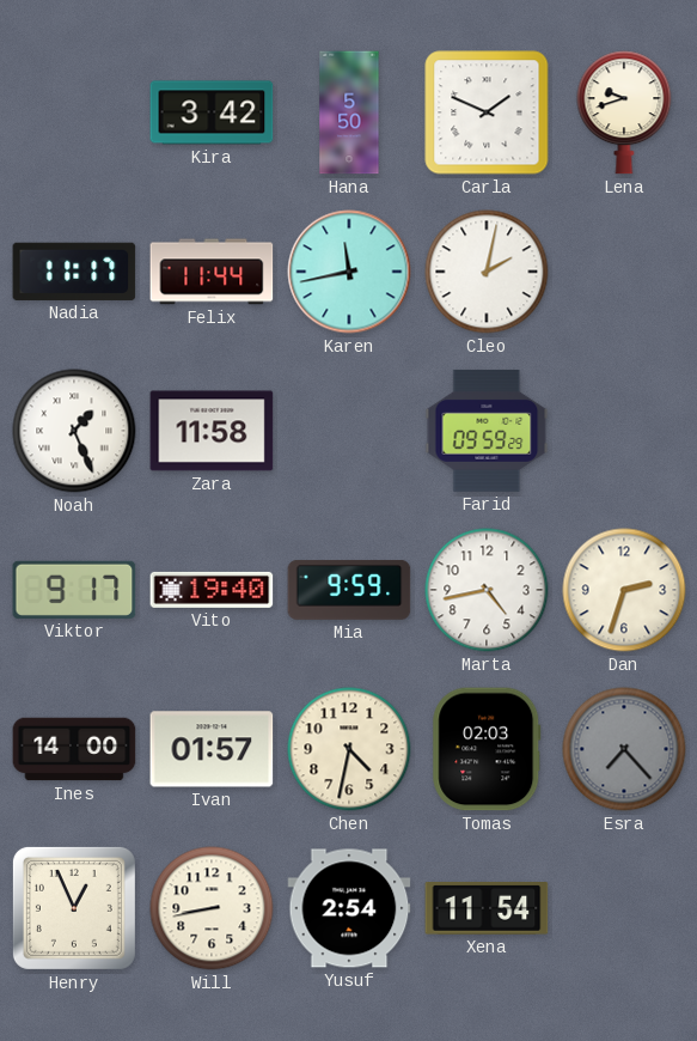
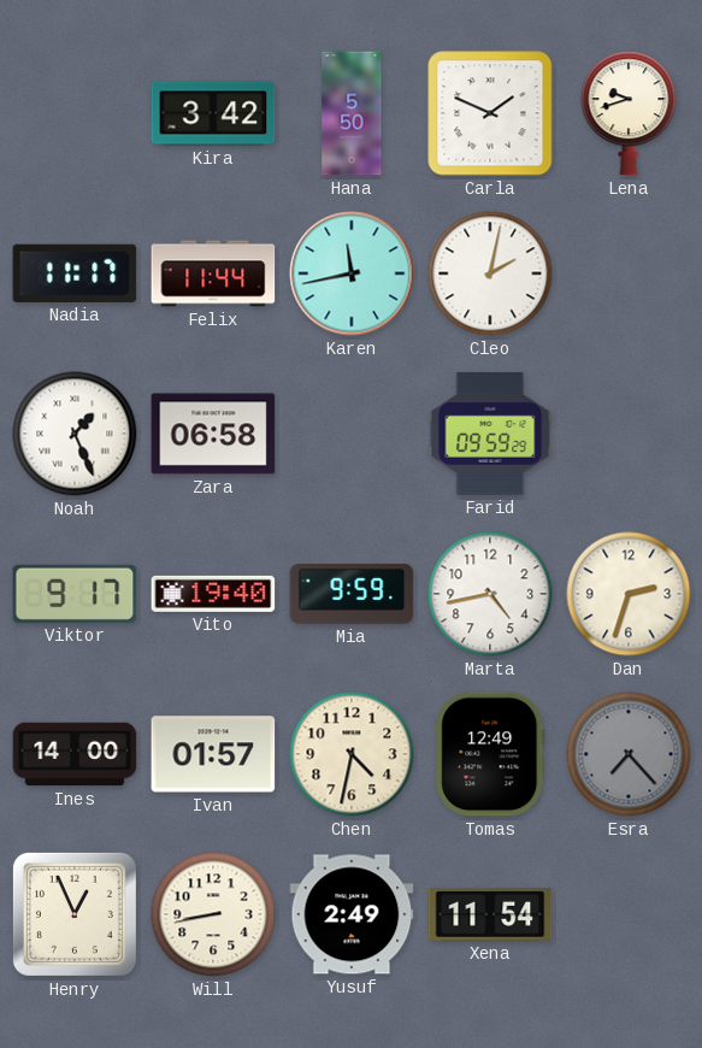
Zara: 11:58 -> 06:58 (213, 434)
Tomas: 02:03 -> 12:49 (490, 754)
Yusuf: 2:54 -> 2:49 (352, 914)
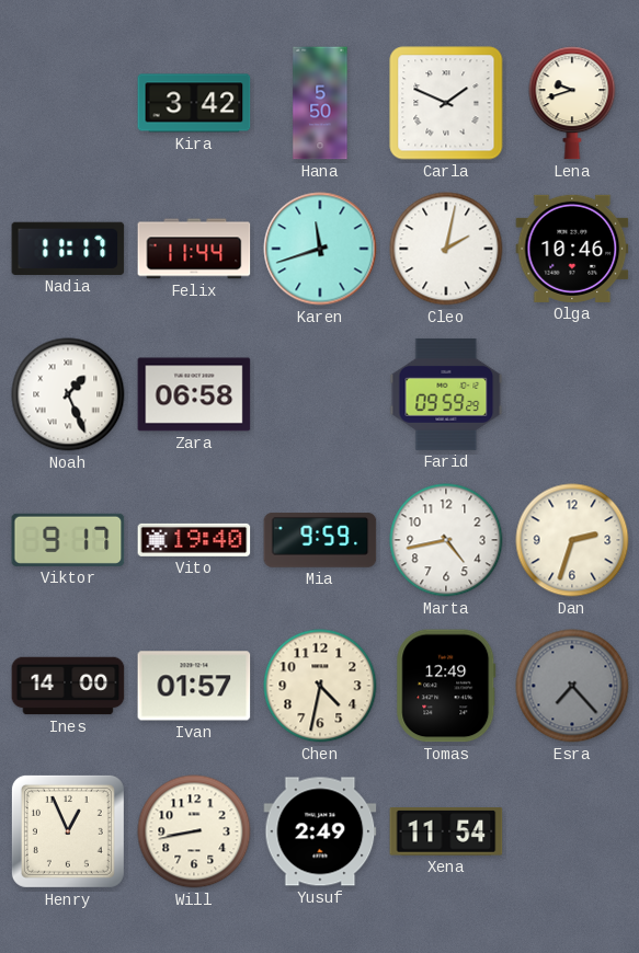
Karen: 11:43 -> 11:42 (320, 249)
Olga: none -> 10:46 (572, 249)
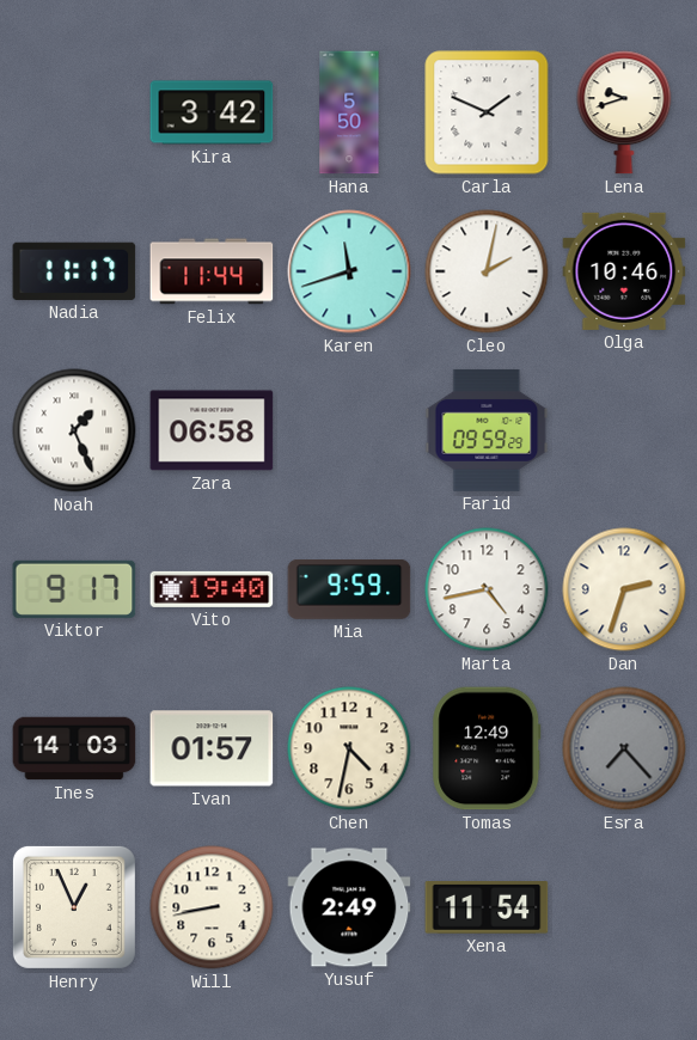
Ines: 14:00 -> 14:03 (74, 748)
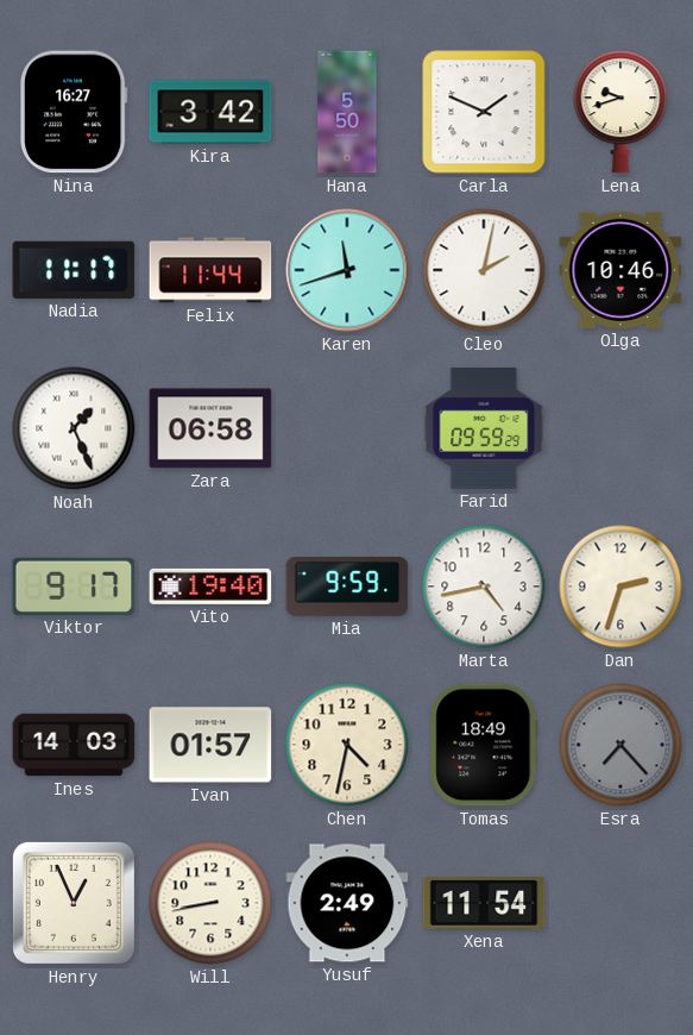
Nina: none -> 16:27 (75, 112)
Tomas: 12:49 -> 18:49 (484, 745)
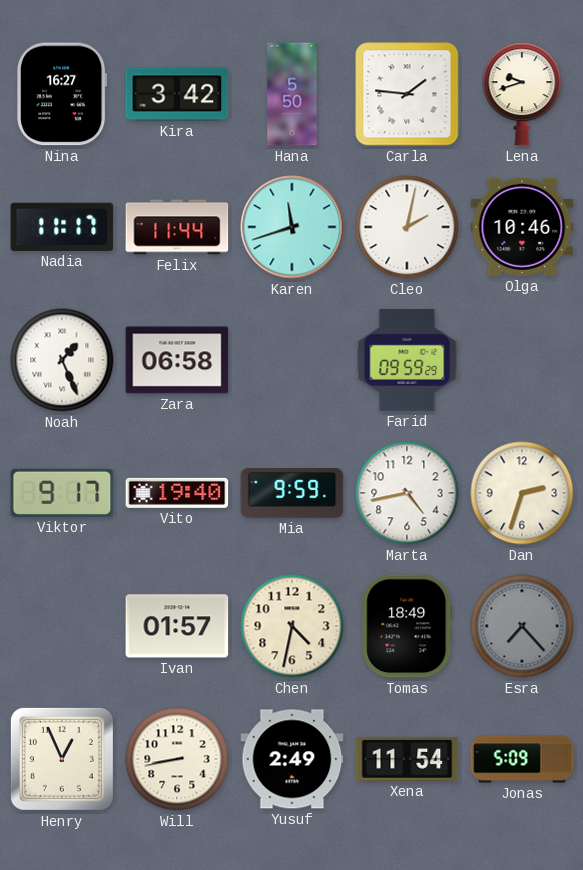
Carla: 1:49 -> 1:46 (407, 94)
Ines: 14:03 -> none (74, 745)
Jonas: none -> 5:09 (522, 759)
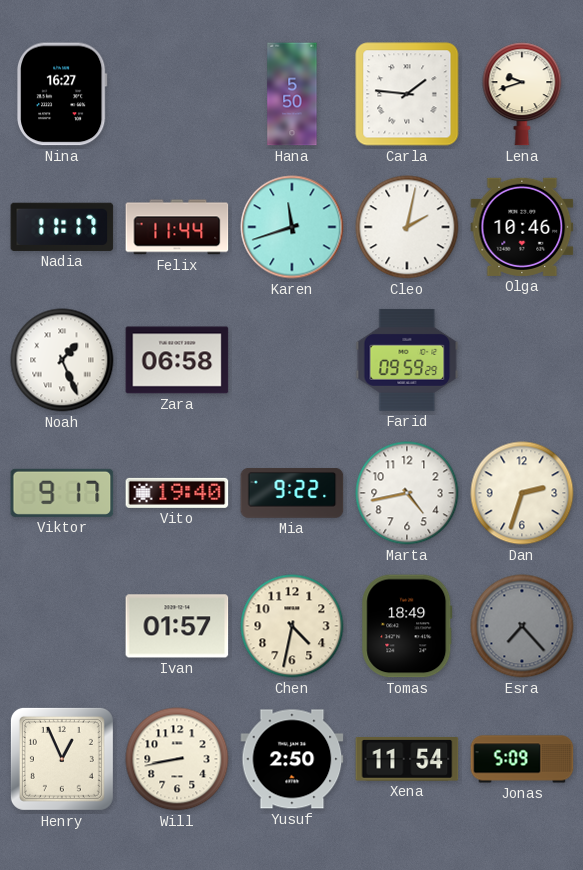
Kira: 3:42 -> none (177, 94)
Mia: 9:59 -> 9:22 (292, 494)
Yusuf: 2:49 -> 2:50 (292, 759)
